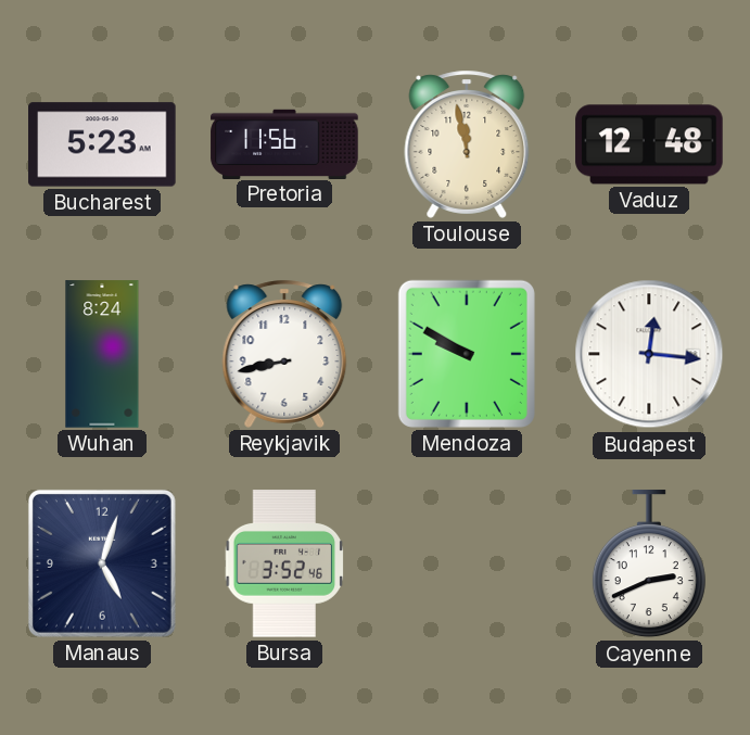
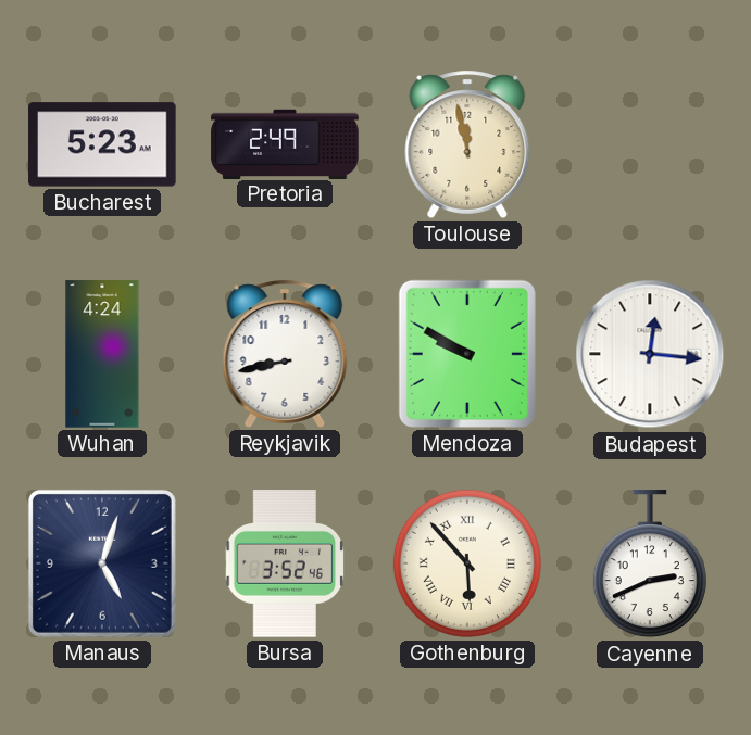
Pretoria: 11:56 -> 2:49 (285, 143)
Vaduz: 12:48 -> none (649, 144)
Wuhan: 8:24 -> 4:24 (102, 354)
Gothenburg: none -> 5:53 (467, 563)
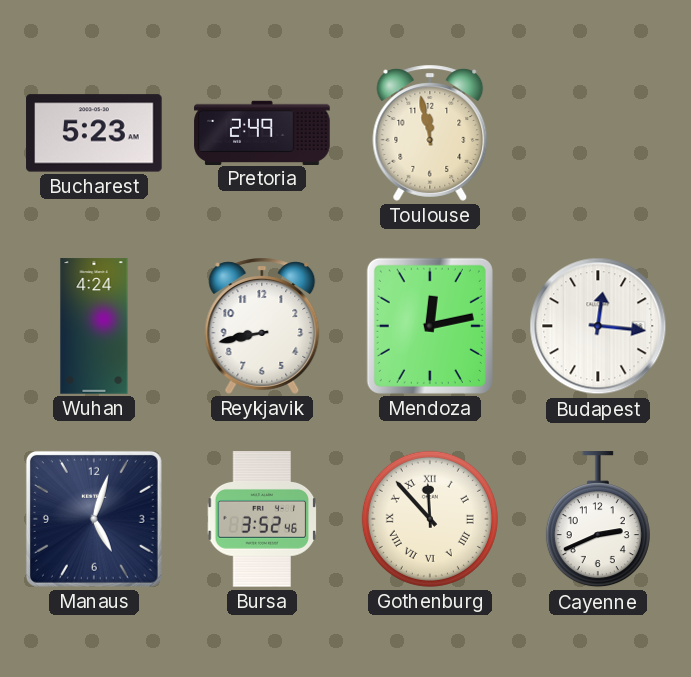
Mendoza: 9:50 -> 12:13 (430, 326)
Gothenburg: 5:53 -> 11:53 (430, 519)
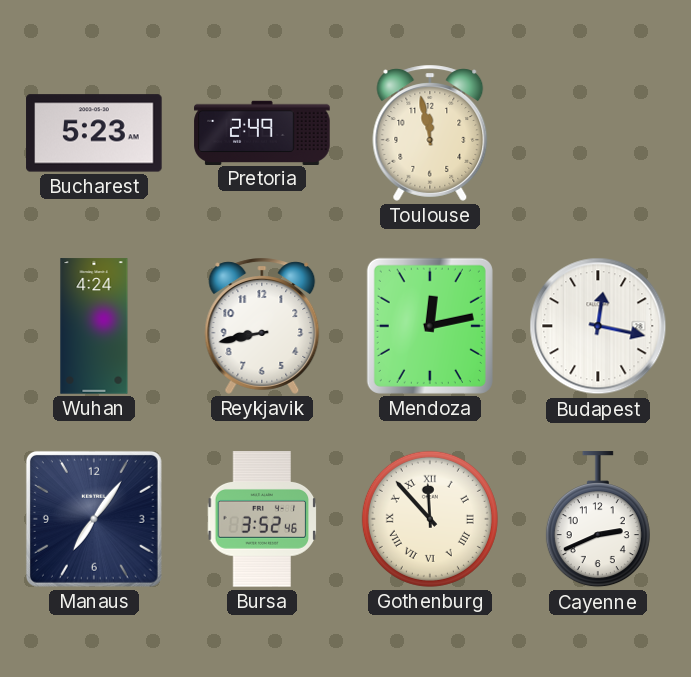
Budapest: 12:16 -> 12:17 (598, 326)
Manaus: 5:03 -> 7:06 (94, 519)
